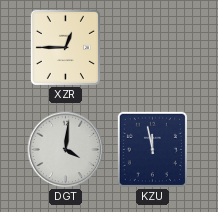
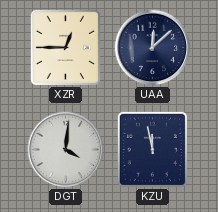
UAA: none -> 12:08 (153, 48)
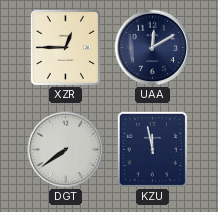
UAA: 12:08 -> 12:10 (153, 48)
DGT: 4:01 -> 7:39 (66, 150)
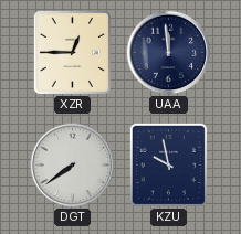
UAA: 12:10 -> 11:59 (169, 53)
KZU: 11:58 -> 9:58 (168, 164)
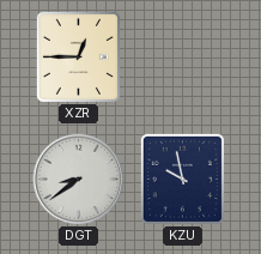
UAA: 11:59 -> none (169, 53)
DGT: 7:39 -> 8:39 (79, 180)
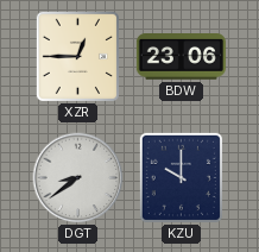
BDW: none -> 23:06 (181, 57)
KZU: 9:58 -> 10:00 (181, 177)
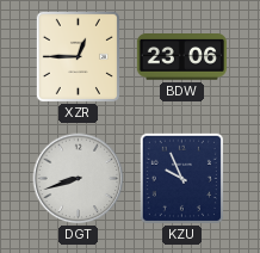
DGT: 8:39 -> 8:42 (79, 179)
KZU: 10:00 -> 9:56 (181, 178)
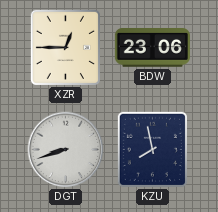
KZU: 9:56 -> 7:58 (152, 149)
